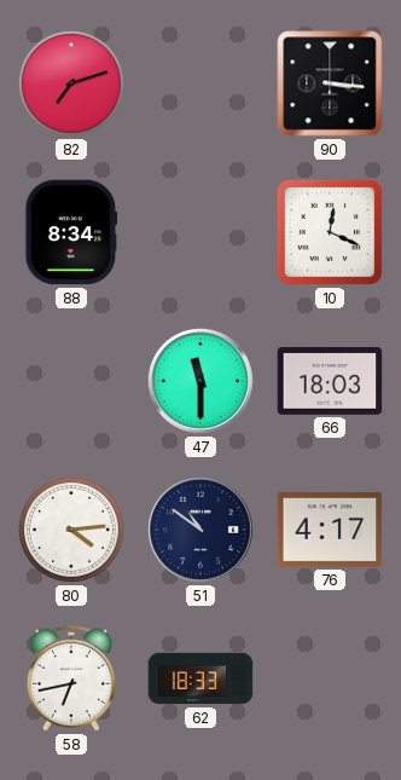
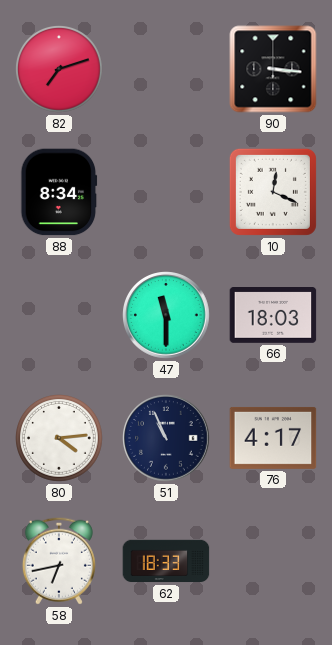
51: 10:51 -> 10:56 (166, 438)
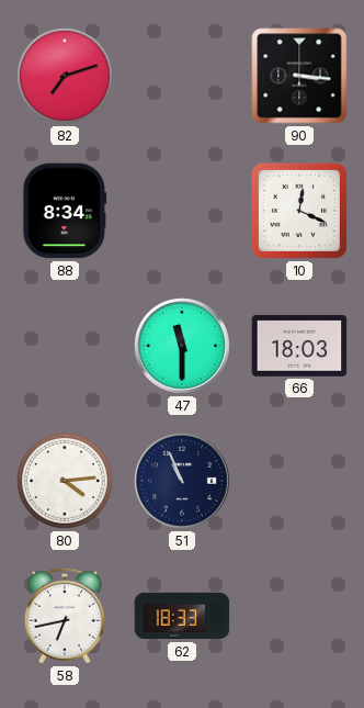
76: 4:17 -> none (273, 438)
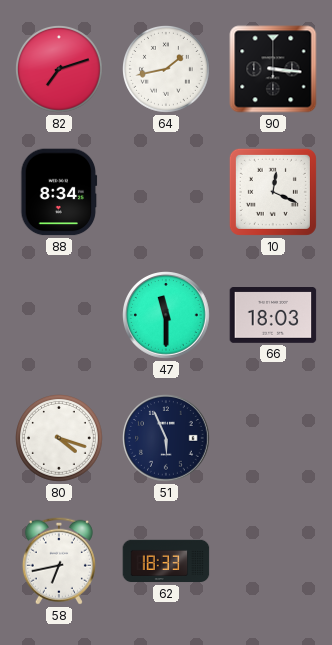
64: none -> 1:43 (167, 70)
80: 4:14 -> 4:18 (60, 439)
51: 10:56 -> 5:56 (166, 438)
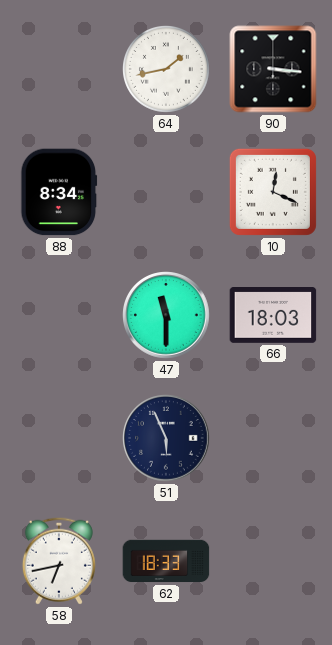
82: 7:12 -> none (60, 70)
80: 4:18 -> none (60, 439)
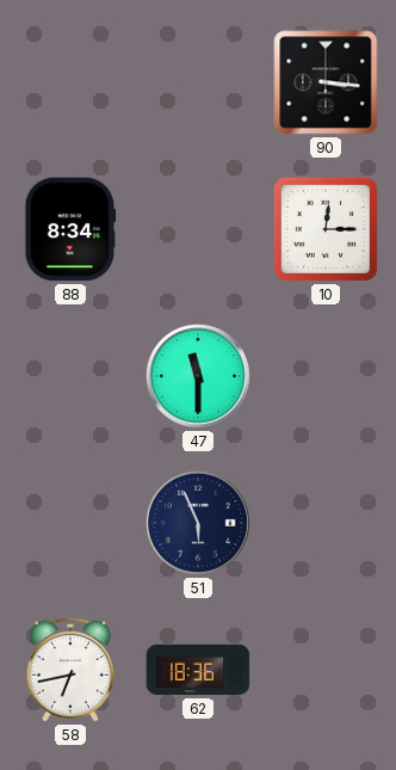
64: 1:43 -> none (167, 70)
10: 12:19 -> 12:15 (326, 229)
66: 18:03 -> none (273, 316)
62: 18:33 -> 18:36 (198, 670)
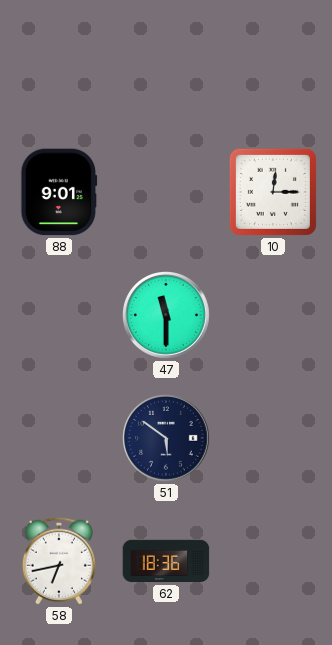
90: 3:16 -> none (326, 82)
88: 8:34 -> 9:01 (59, 192)
51: 5:56 -> 5:51 (166, 438)
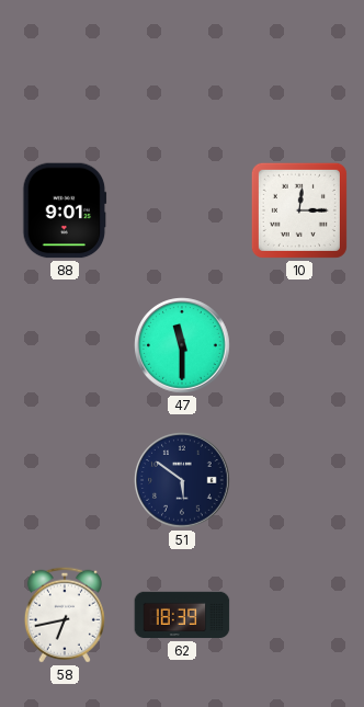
62: 18:36 -> 18:39 (182, 615)
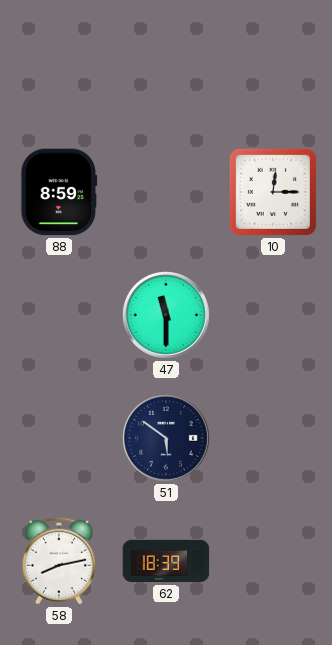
88: 9:01 -> 8:59 (59, 192)
58: 6:43 -> 8:13 (59, 561)
